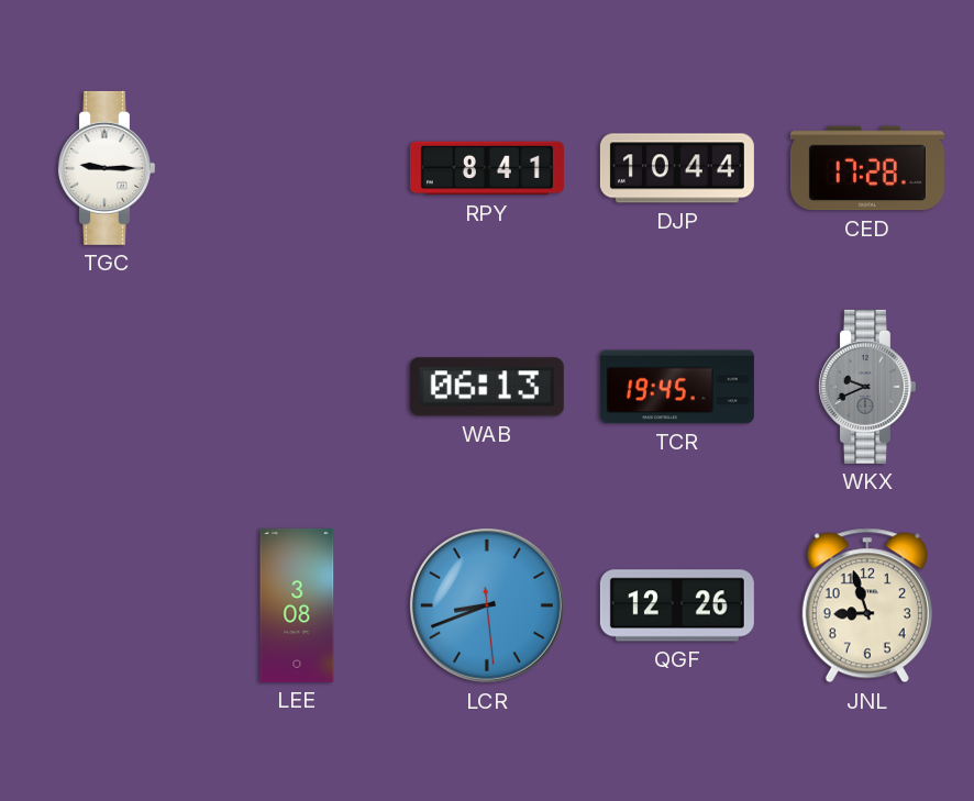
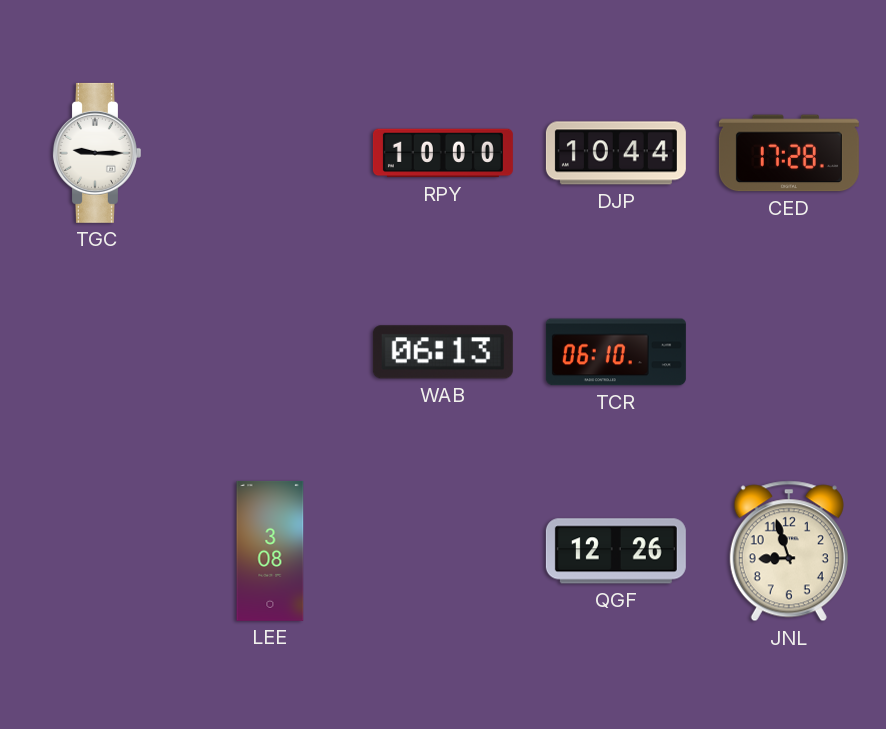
RPY: 8:41 -> 10:00 (443, 153)
TCR: 19:45 -> 06:10 (616, 352)
WKX: 9:41 -> none (866, 387)
LCR: 8:41 -> none (487, 605)
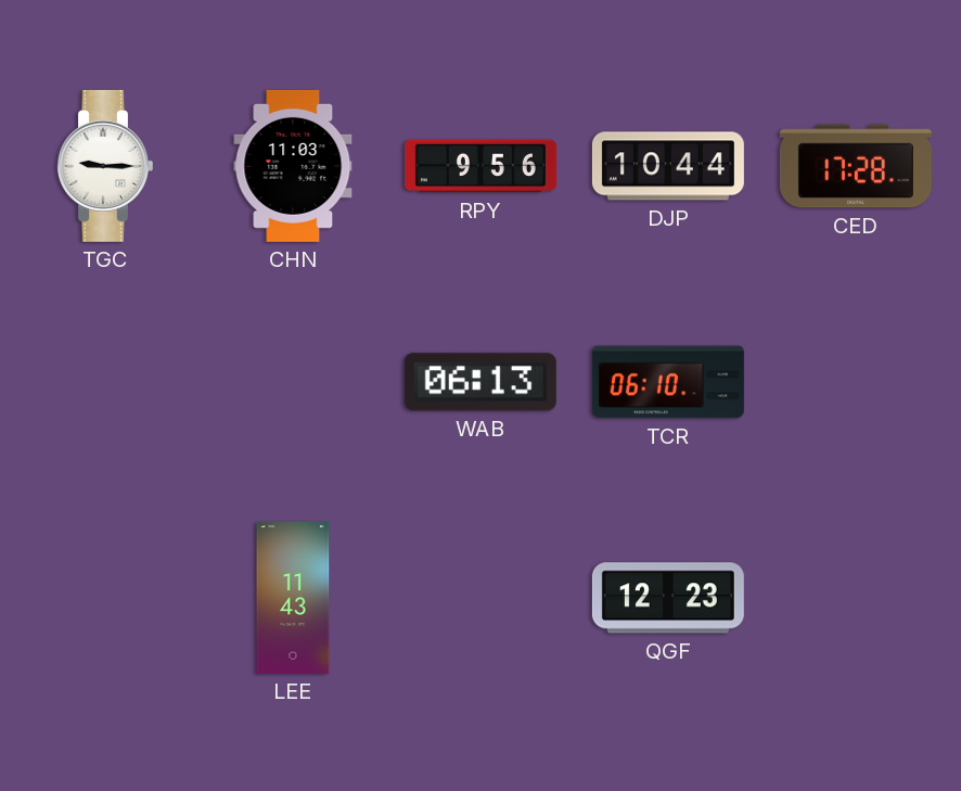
CHN: none -> 11:03 (293, 166)
RPY: 10:00 -> 9:56 (480, 166)
LEE: 3:08 -> 11:43 (293, 598)
QGF: 12:26 -> 12:23 (668, 598)
JNL: 8:57 -> none (789, 551)
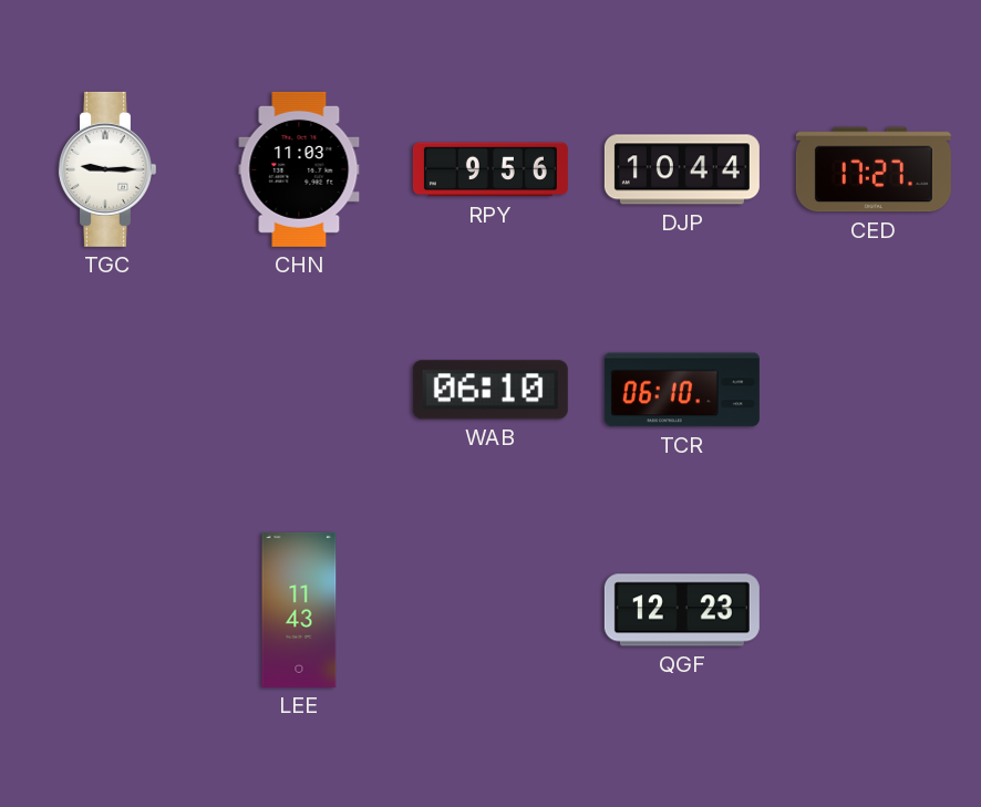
CED: 17:28 -> 17:27 (874, 169)
WAB: 06:13 -> 06:10 (491, 390)
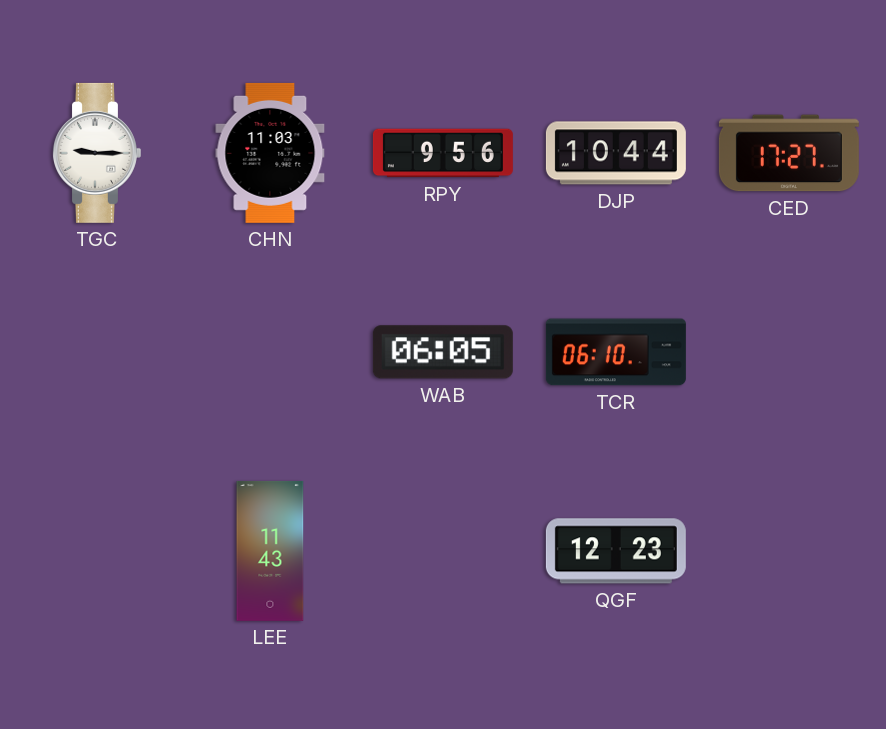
WAB: 06:10 -> 06:05 (443, 352)
